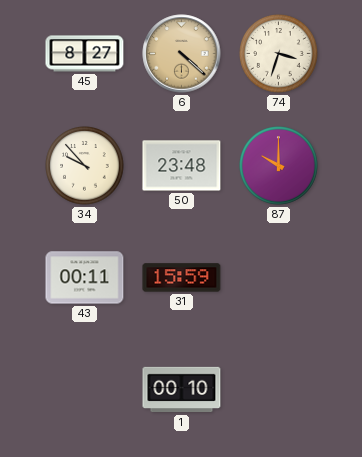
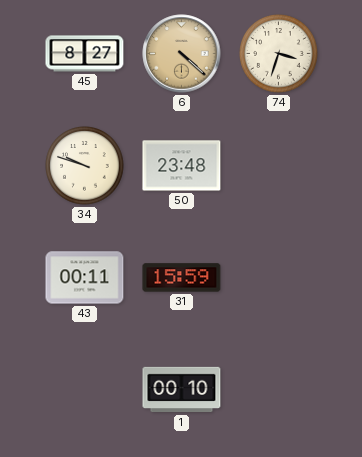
34: 9:53 -> 9:48 (85, 166)
87: 10:00 -> none (279, 166)
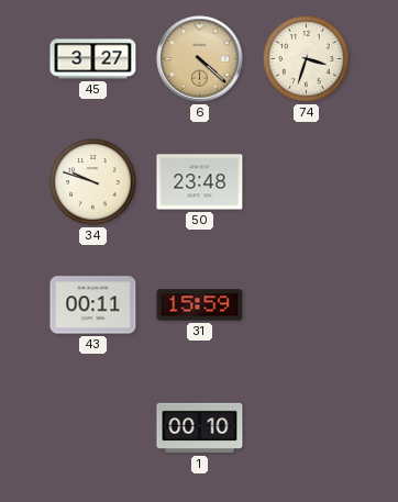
45: 8:27 -> 3:27 (93, 59)
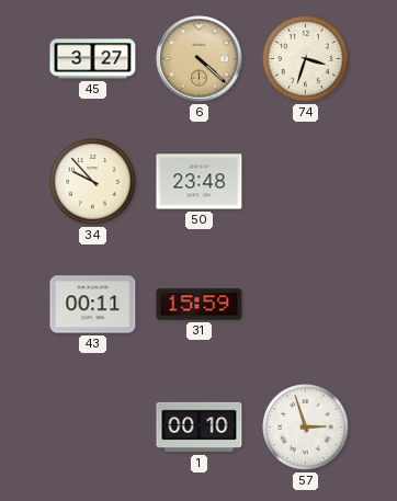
34: 9:48 -> 9:53 (93, 182)
57: none -> 2:57 (306, 428)
